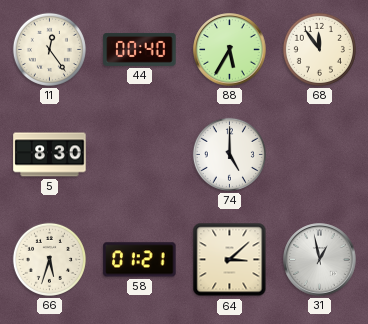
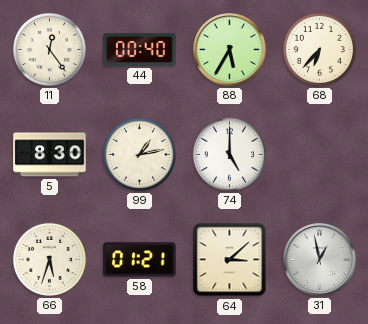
68: 11:54 -> 6:37 (319, 49)
99: none -> 1:13 (139, 154)
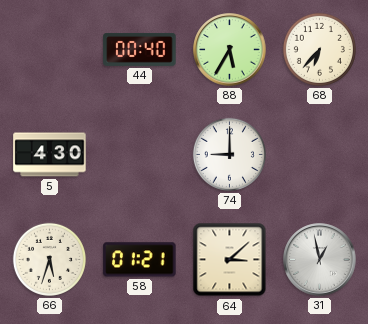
11: 12:24 -> none (49, 49)
5: 8:30 -> 4:30 (50, 155)
99: 1:13 -> none (139, 154)
74: 5:00 -> 9:00 (229, 154)
